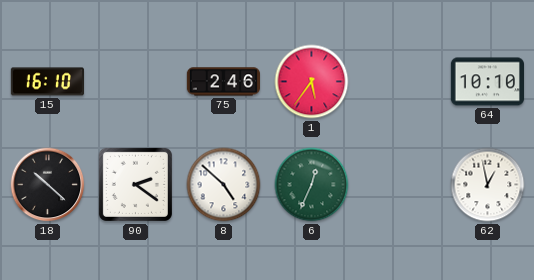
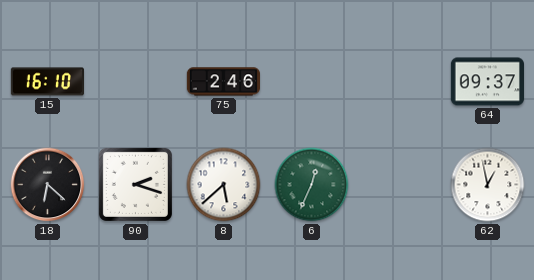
1: 5:36 -> none (312, 82)
64: 10:10 -> 09:37 (487, 82)
18: 10:22 -> 6:22 (48, 185)
90: 2:21 -> 2:18 (135, 184)
8: 4:52 -> 5:38 (224, 185)
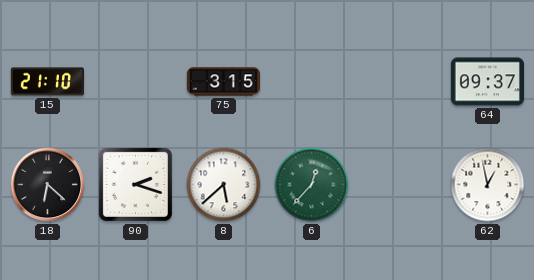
15: 16:10 -> 21:10 (47, 82)
75: 2:46 -> 3:15 (223, 82)
6: 12:34 -> 12:37 (312, 185)
